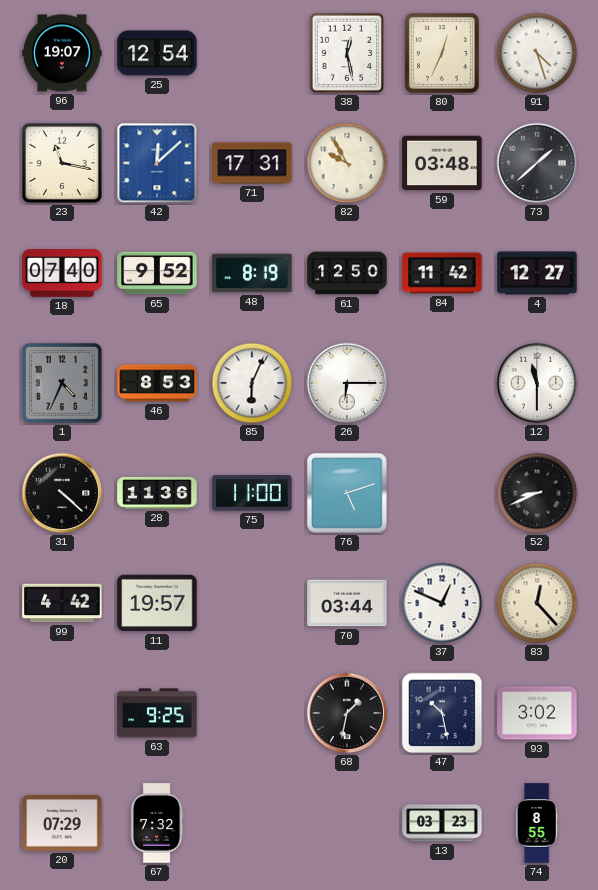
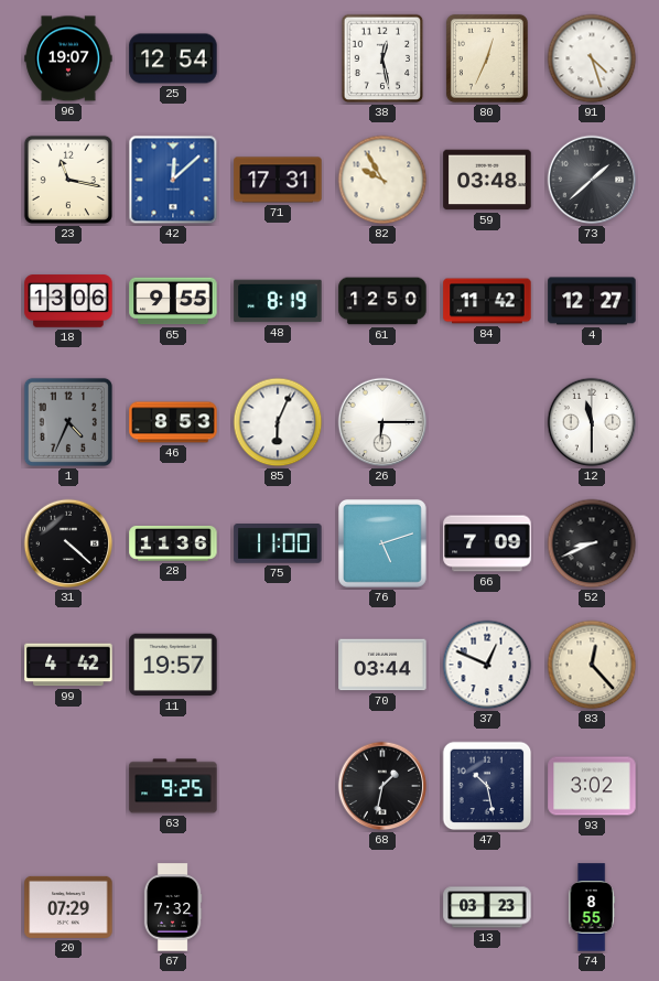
18: 07:40 -> 13:06 (68, 301)
65: 9:52 -> 9:55 (173, 301)
66: none -> 7:09 (487, 543)
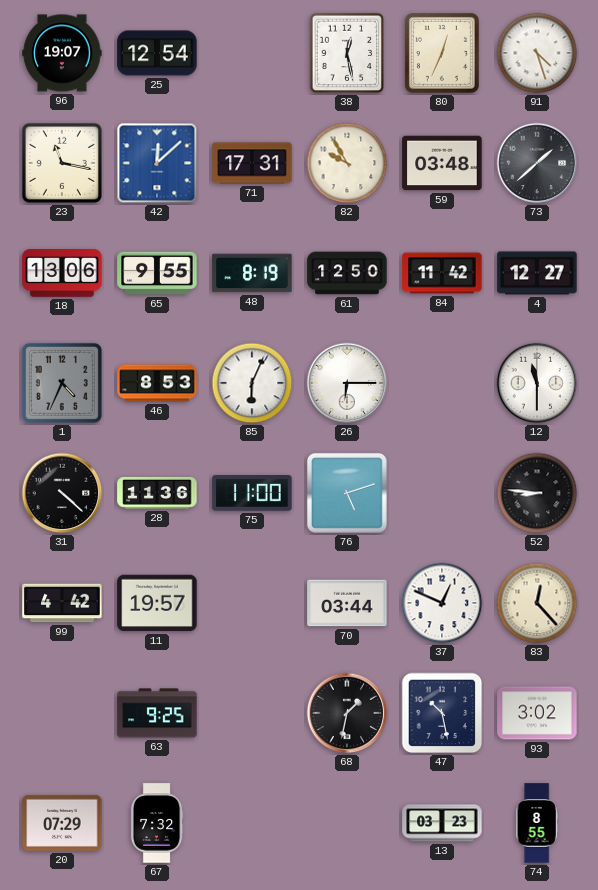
66: 7:09 -> none (487, 543)
52: 8:41 -> 8:46 (537, 493)
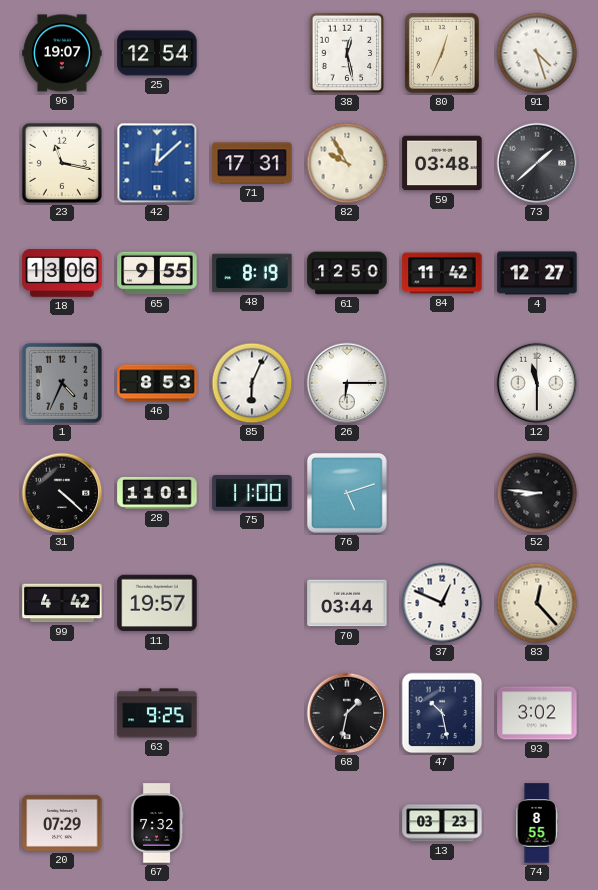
28: 11:36 -> 11:01 (157, 493)
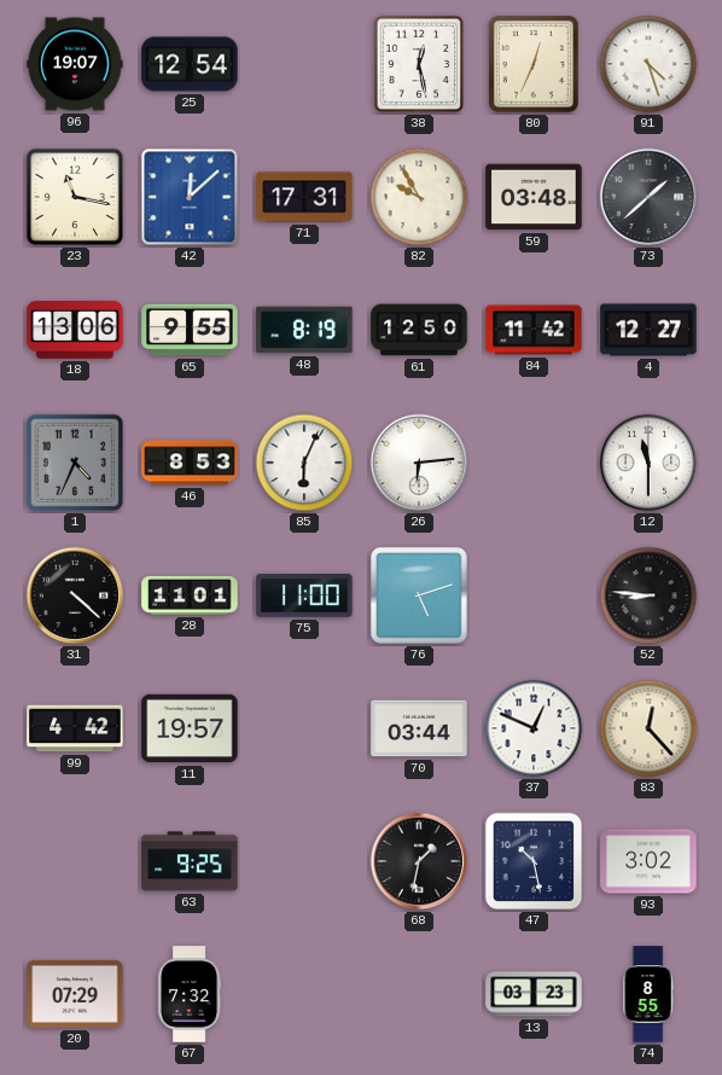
26: 6:15 -> 6:14 (419, 463)
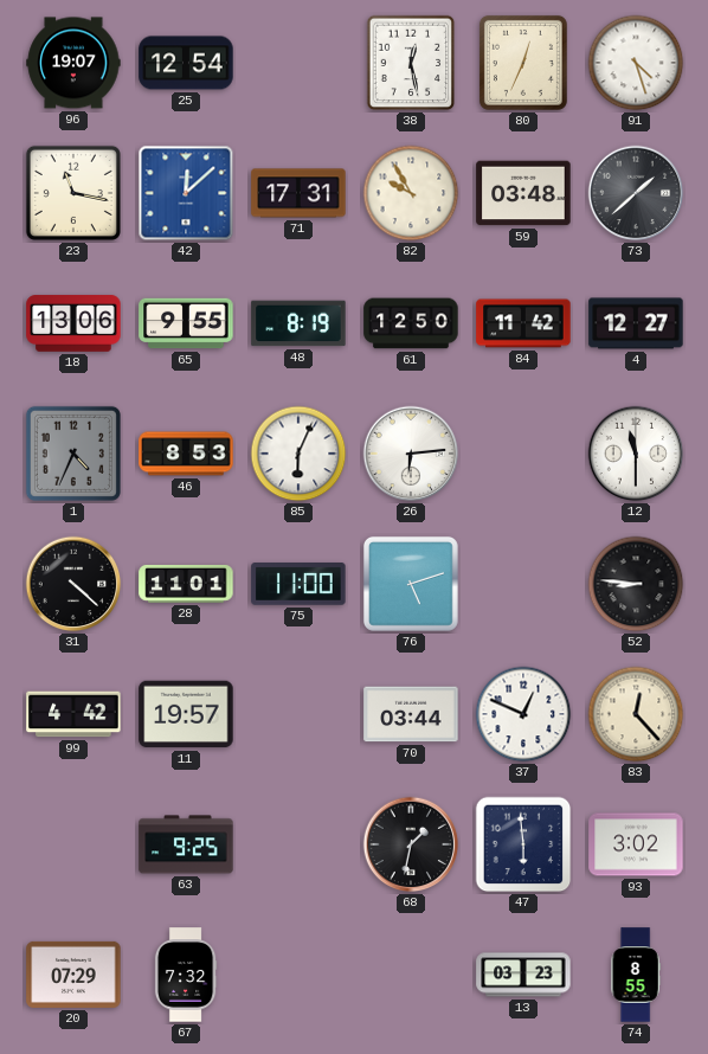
47: 10:28 -> 5:59 (523, 844)
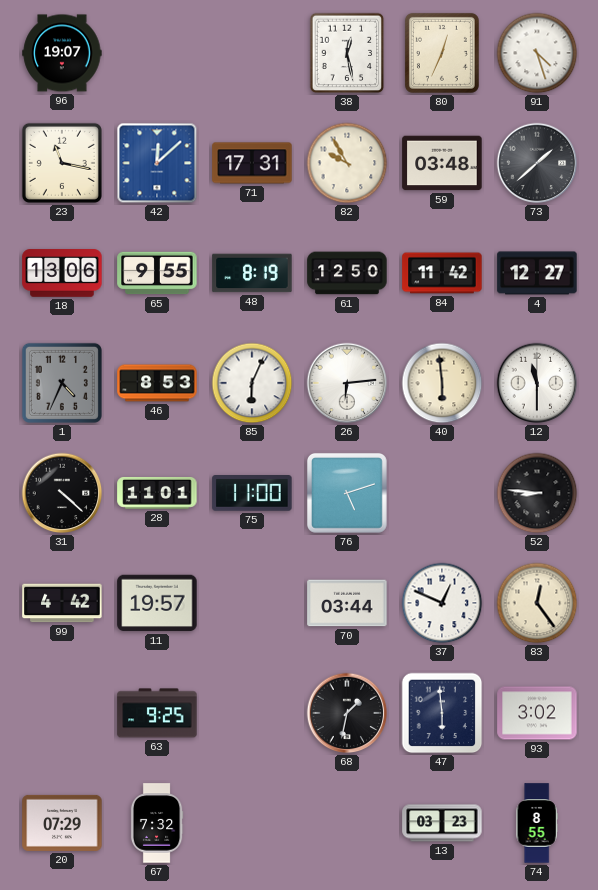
25: 12:54 -> none (186, 63)
40: none -> 5:59 (442, 383)
83: 12:23 -> 12:24 (537, 603)
